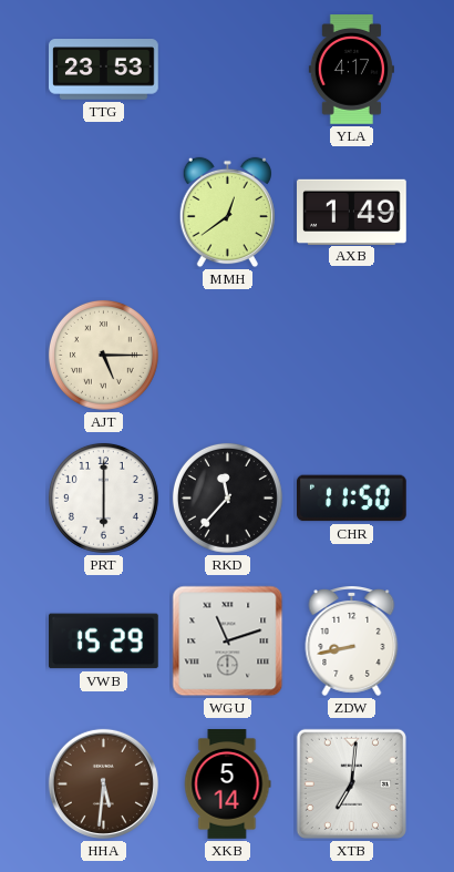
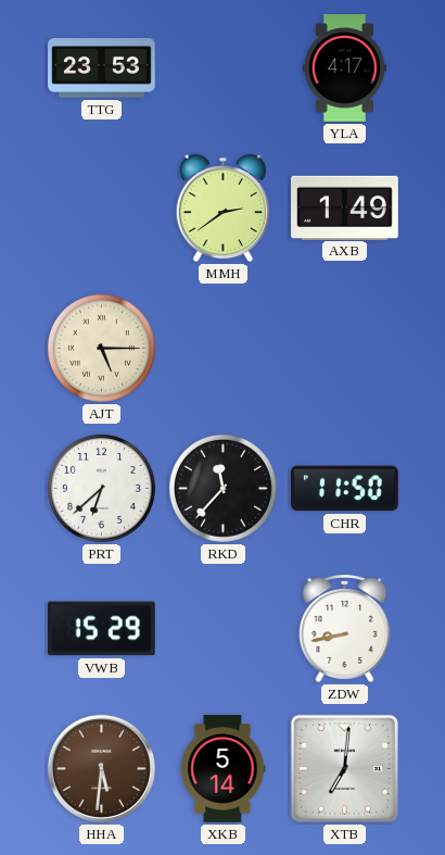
MMH: 12:39 -> 2:39 (223, 209)
PRT: 6:00 -> 6:38 (101, 488)
WGU: 11:12 -> none (228, 642)
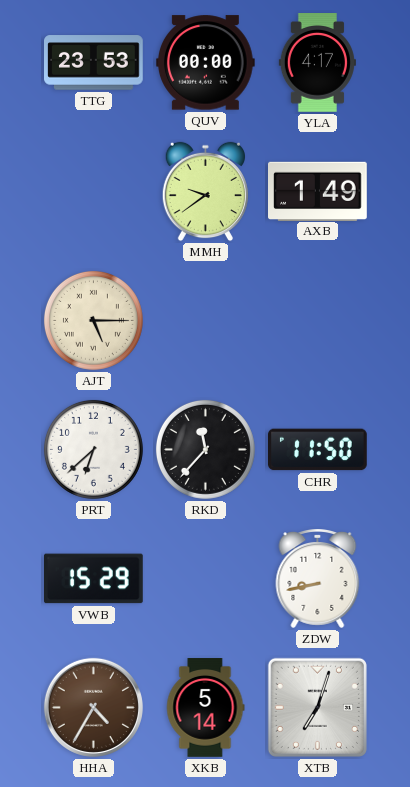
QUV: none -> 00:00 (206, 63)
MMH: 2:39 -> 9:39 (205, 192)
HHA: 5:31 -> 4:35 (93, 707)
XTB: 7:01 -> 7:03 (317, 707)
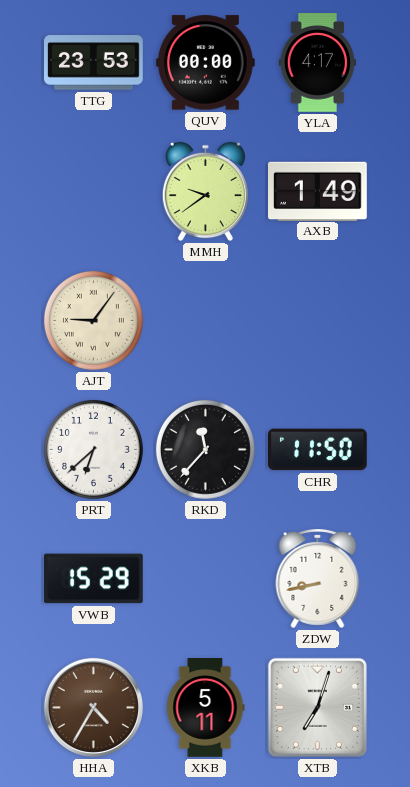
AJT: 5:15 -> 9:06 (93, 320)
XKB: 5:14 -> 5:11 (205, 708)
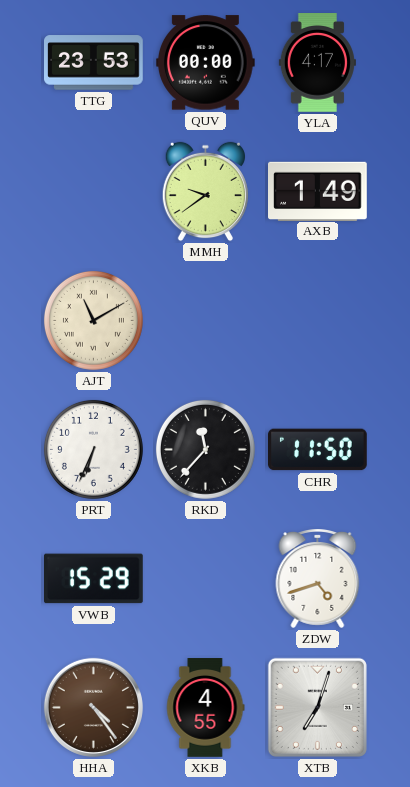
AJT: 9:06 -> 11:10 (93, 320)
PRT: 6:38 -> 6:34 (93, 449)
ZDW: 8:43 -> 4:42 (318, 579)
HHA: 4:35 -> 4:24 (93, 707)
XKB: 5:11 -> 4:55 (205, 708)
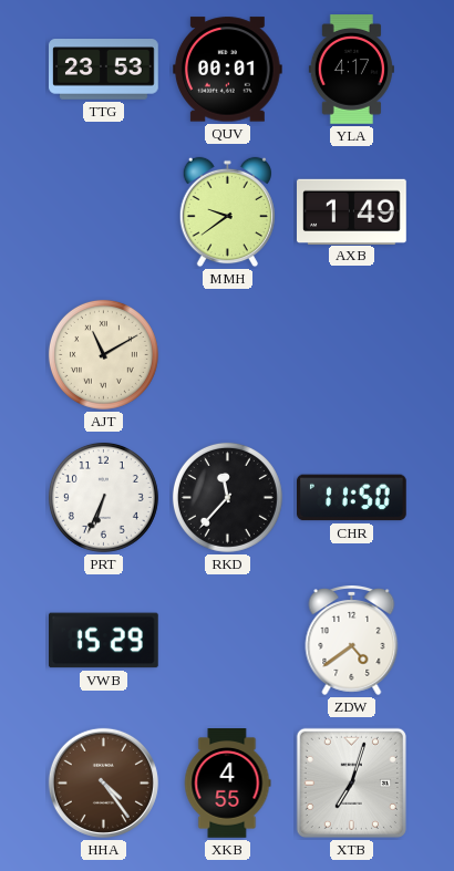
QUV: 00:00 -> 00:01 (228, 70)
ZDW: 4:42 -> 4:39 (352, 641)
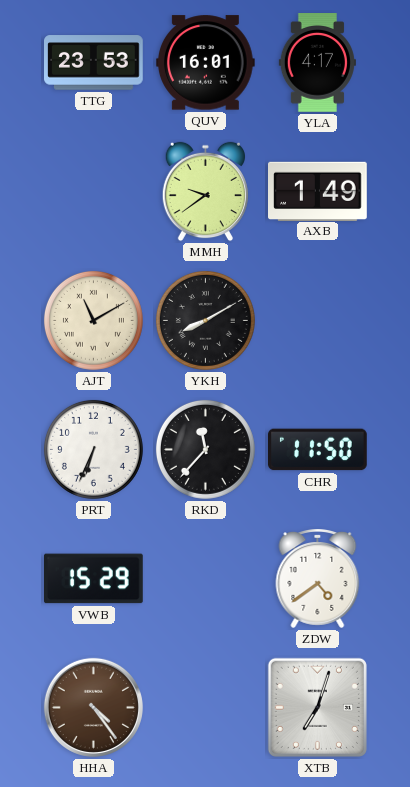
QUV: 00:01 -> 16:01 (206, 63)
YKH: none -> 8:10 (205, 320)
XKB: 4:55 -> none (227, 784)
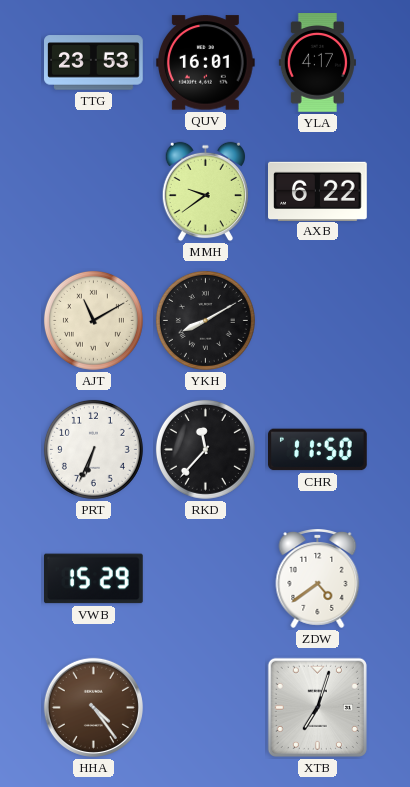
AXB: 1:49 -> 6:22 (318, 191)
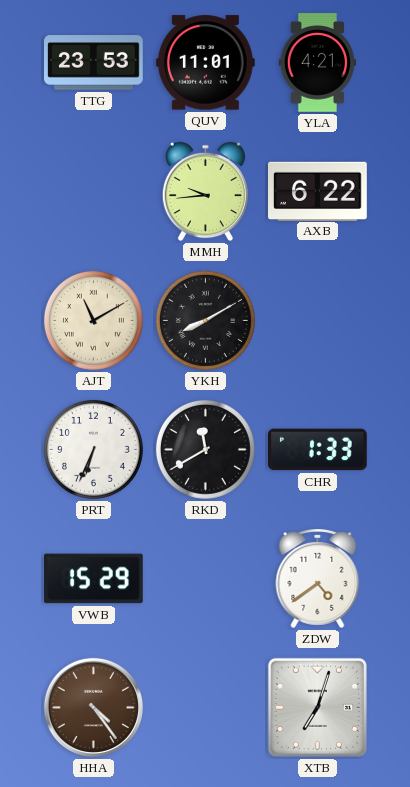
QUV: 16:01 -> 11:01 (206, 63)
YLA: 4:17 -> 4:21 (317, 63)
MMH: 9:39 -> 9:44 (205, 192)
RKD: 11:37 -> 11:40 (205, 449)
CHR: 11:50 -> 1:33 (318, 450)
